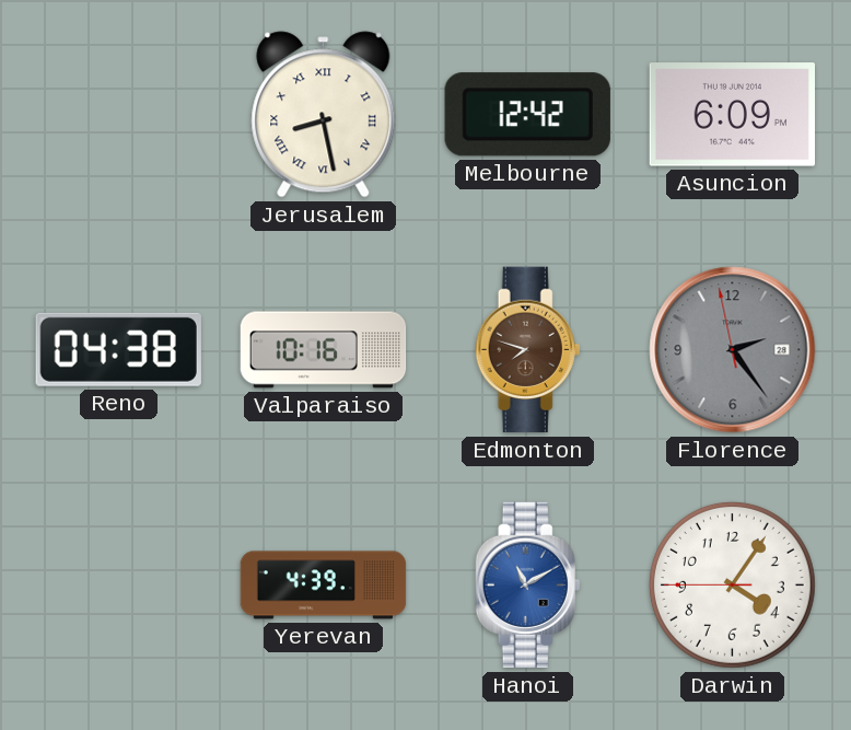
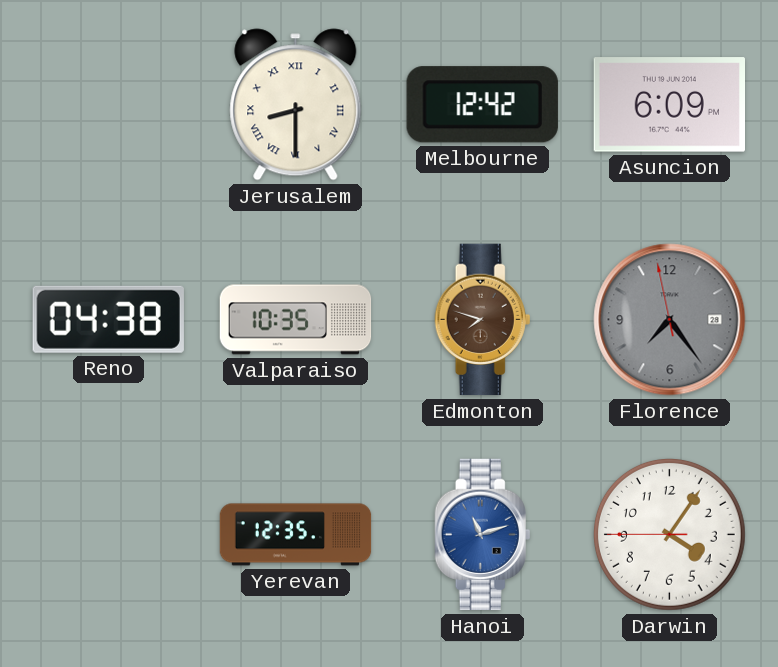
Jerusalem: 8:28 -> 8:30 (296, 105)
Valparaiso: 10:16 -> 10:35 (296, 320)
Florence: 2:23 -> 7:23 (670, 320)
Yerevan: 4:39 -> 12:35 (296, 535)
Hanoi: 11:10 -> 11:12 (483, 535)
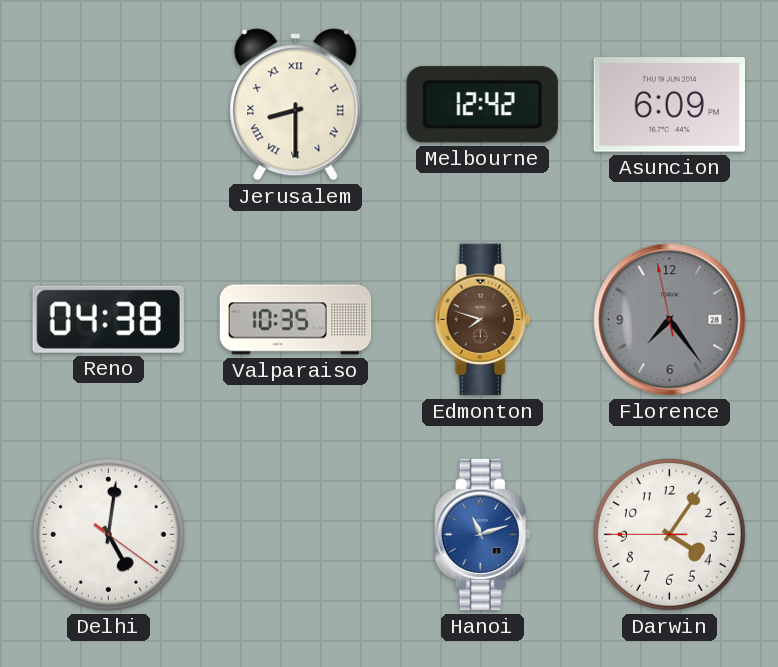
Delhi: none -> 5:01 (108, 534)
Yerevan: 12:35 -> none (296, 535)
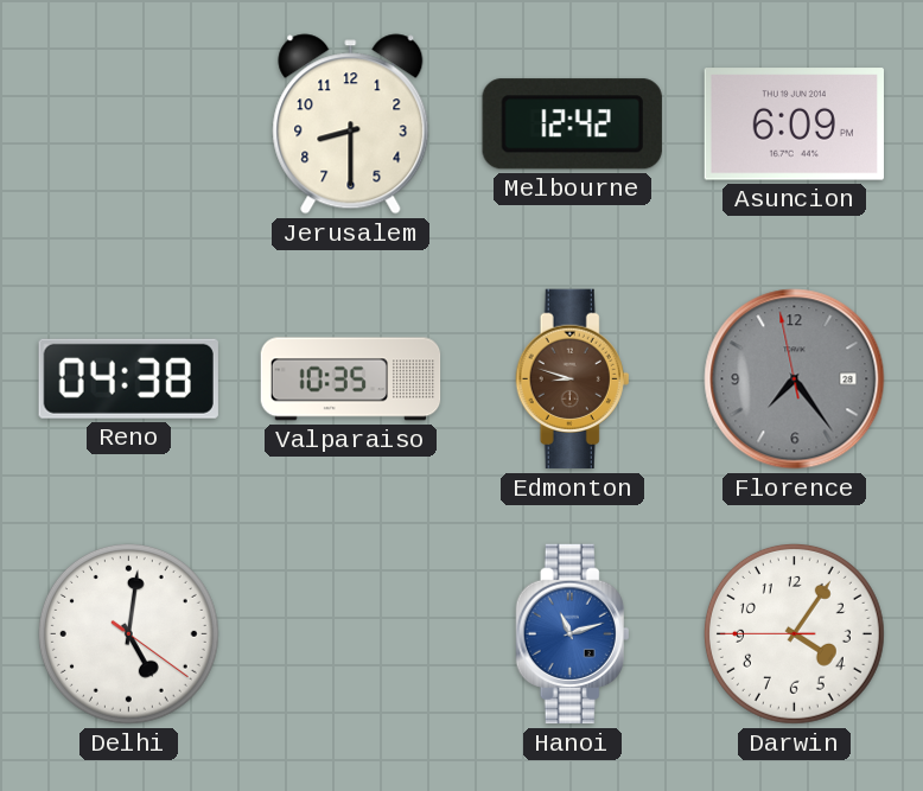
Jerusalem numerals: Roman -> Arabic (351, 125)
Edmonton: 7:48 -> 8:48 (573, 379)
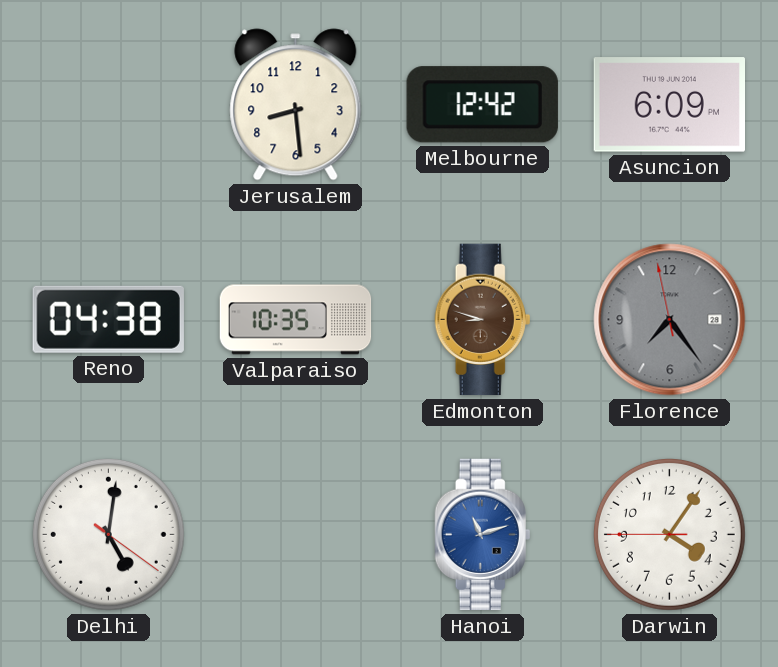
Jerusalem: 8:30 -> 8:29 (296, 105)
